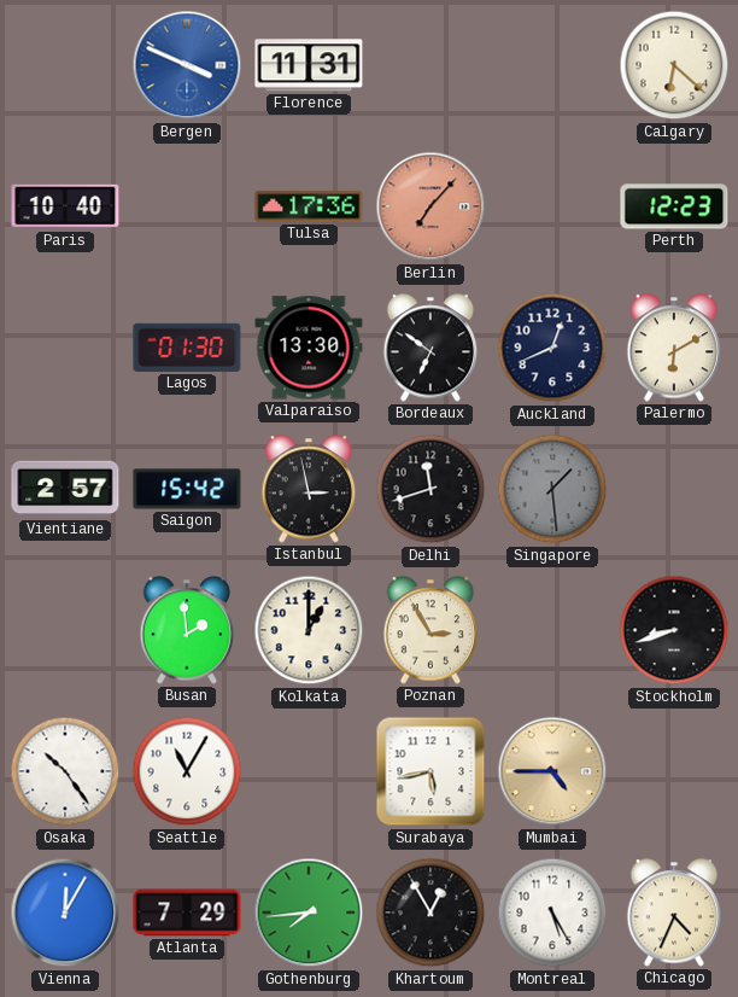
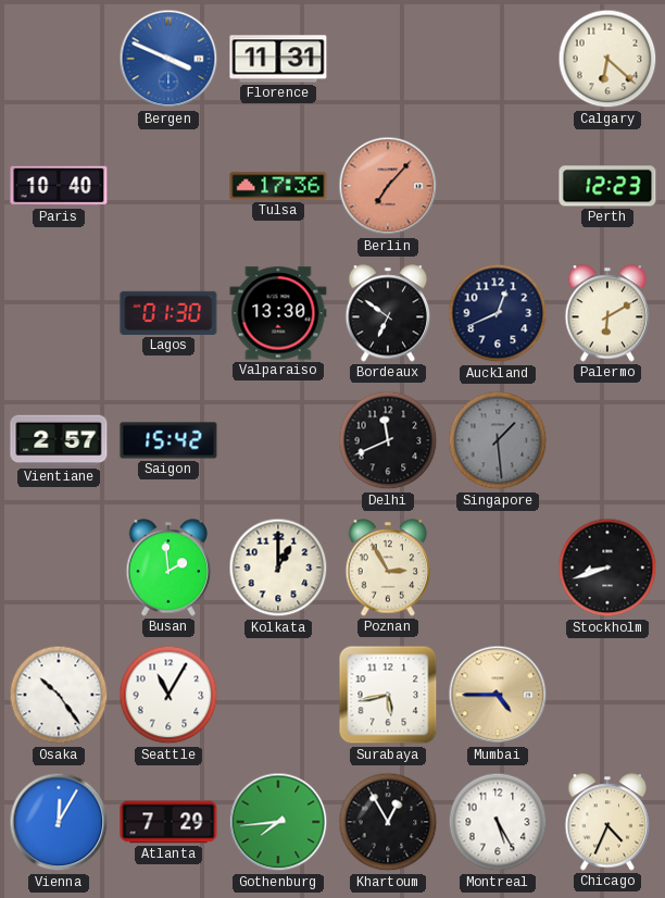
Istanbul: 2:58 -> none (309, 489)
Delhi: 11:42 -> 11:41 (388, 440)
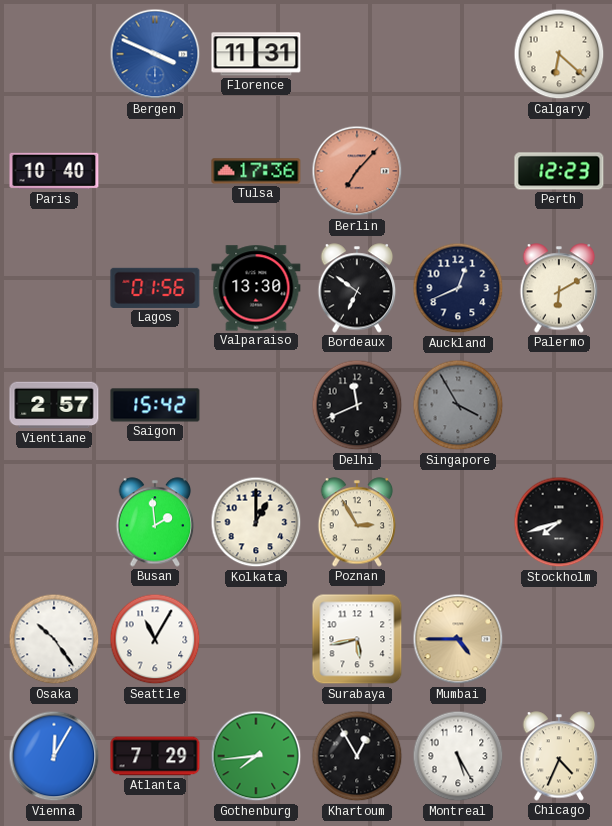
Lagos: 01:30 -> 01:56 (155, 288)
Singapore: 1:29 -> 3:55 (458, 405)
Stockholm: 8:42 -> 7:42 (559, 522)
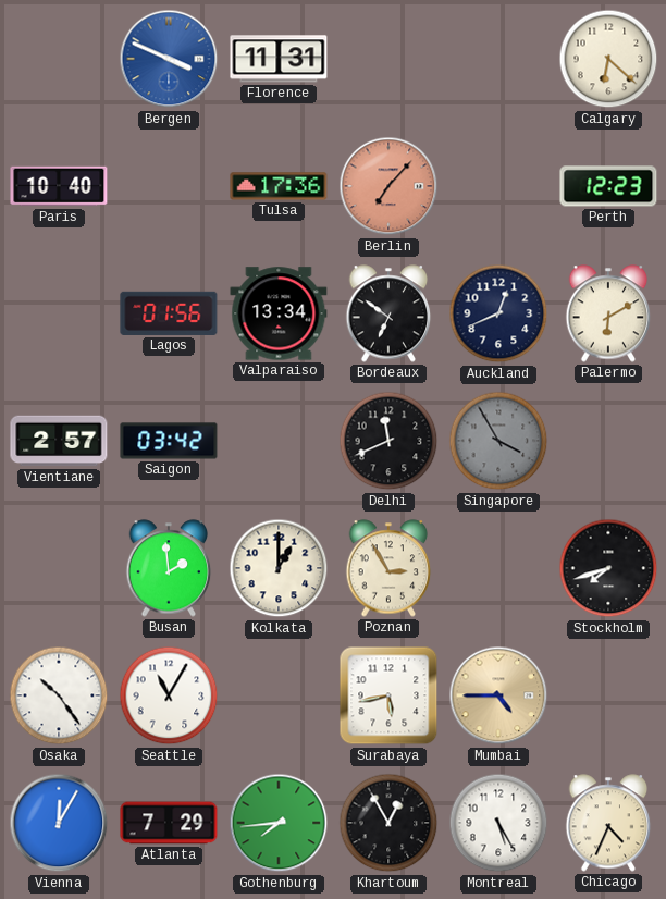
Valparaiso: 13:30 -> 13:34 (279, 313)
Saigon: 15:42 -> 03:42 (169, 441)
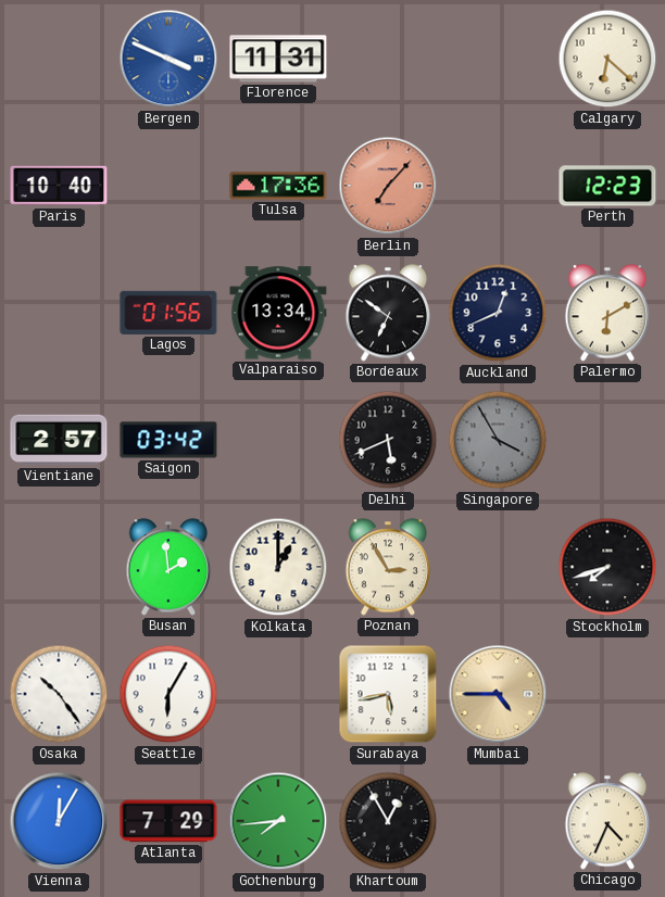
Delhi: 11:41 -> 5:41 (388, 440)
Seattle: 11:05 -> 6:05 (168, 694)
Montreal: 5:25 -> none (498, 823)
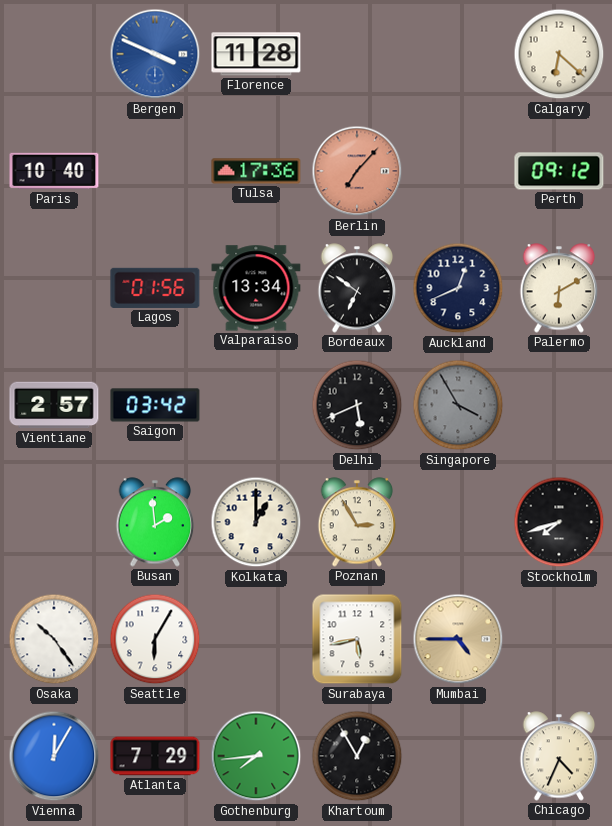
Florence: 11:31 -> 11:28 (256, 54)
Perth: 12:23 -> 09:12 (559, 171)
